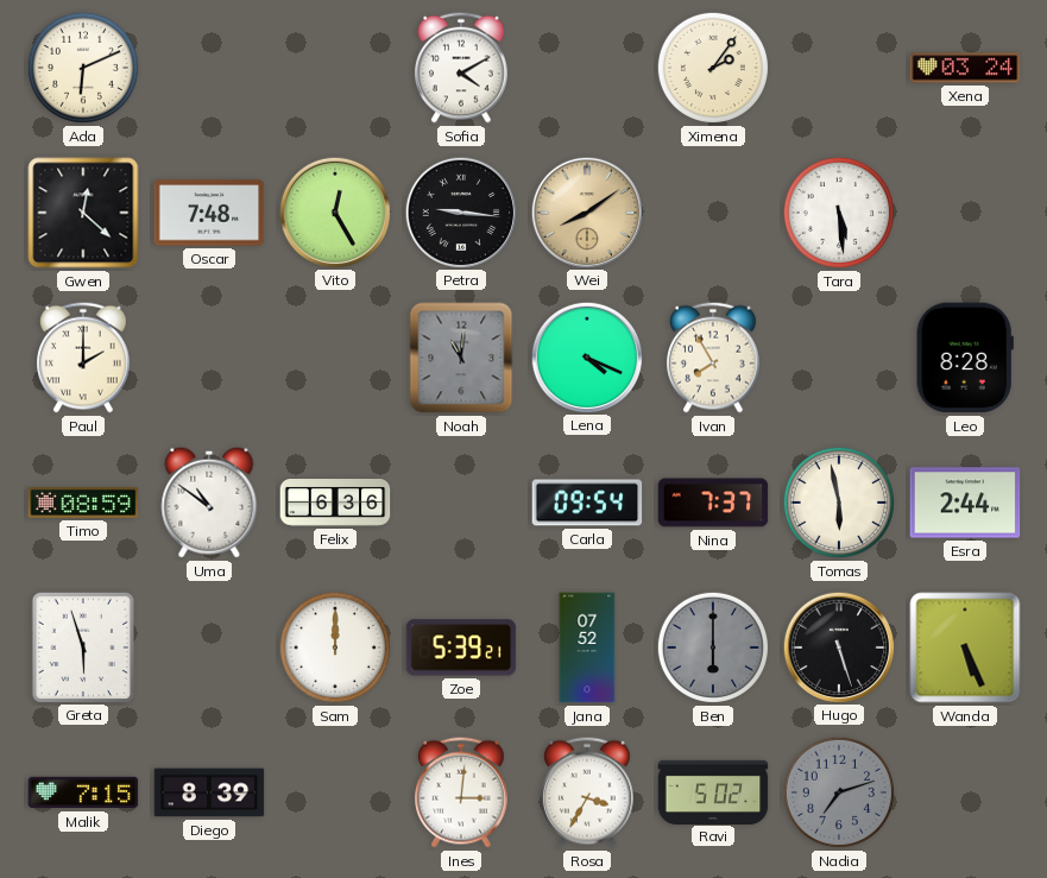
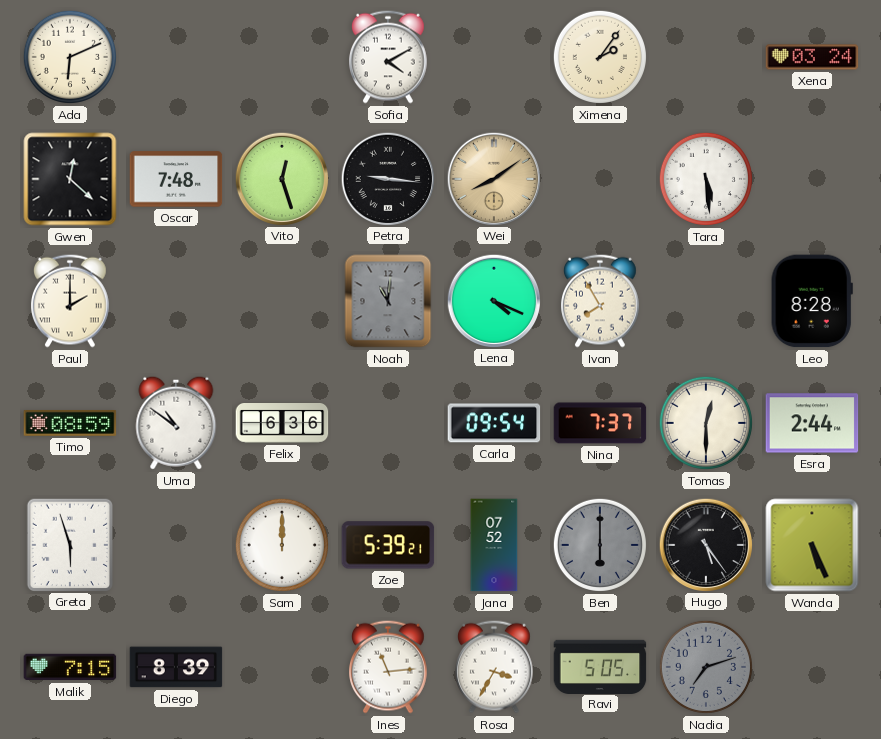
Vito: 12:25 -> 12:27 (281, 178)
Tomas: 5:58 -> 12:30 (706, 423)
Hugo: 5:27 -> 5:24 (705, 544)
Ines: 3:01 -> 11:14 (389, 667)
Ravi: 5:02 -> 5:05 (600, 666)
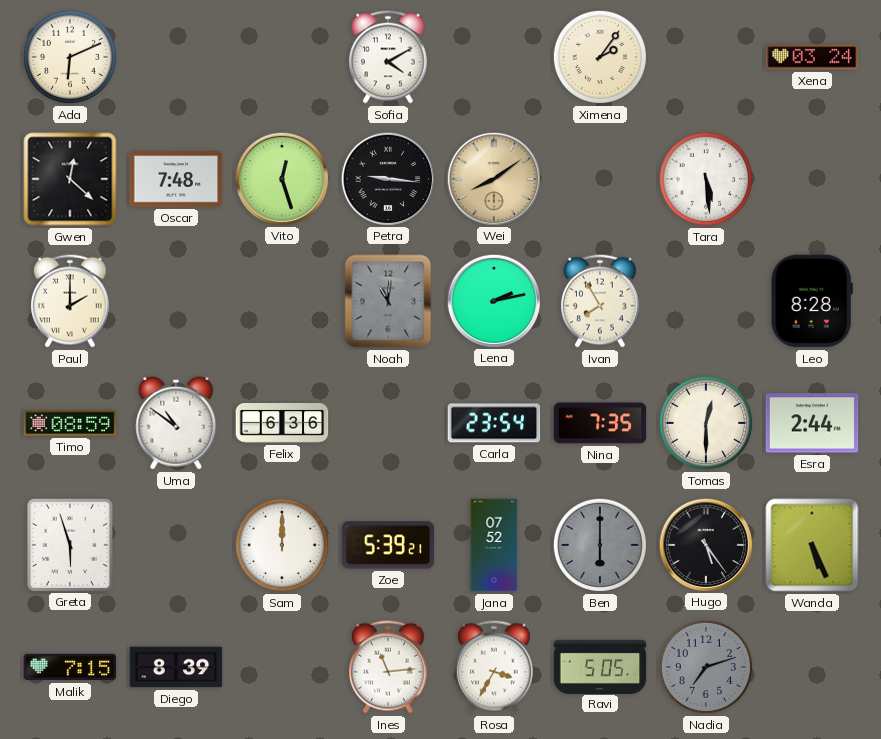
Lena: 4:19 -> 2:13 (493, 300)
Carla: 09:54 -> 23:54 (494, 423)
Nina: 7:37 -> 7:35 (600, 423)
